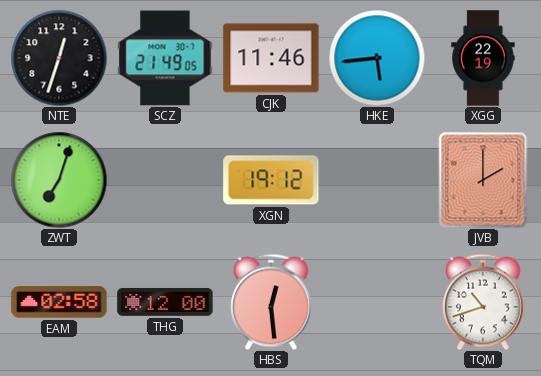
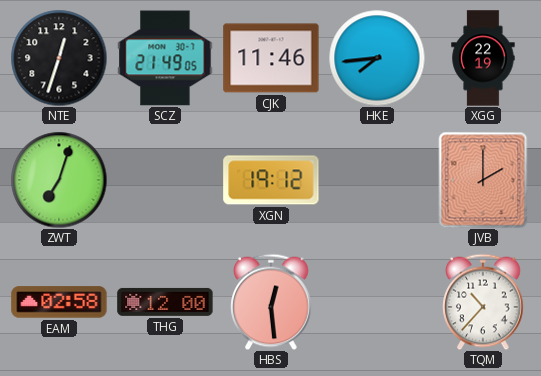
HKE: 5:44 -> 7:44 (377, 58)
TQM: 10:42 -> 10:37 (483, 302)
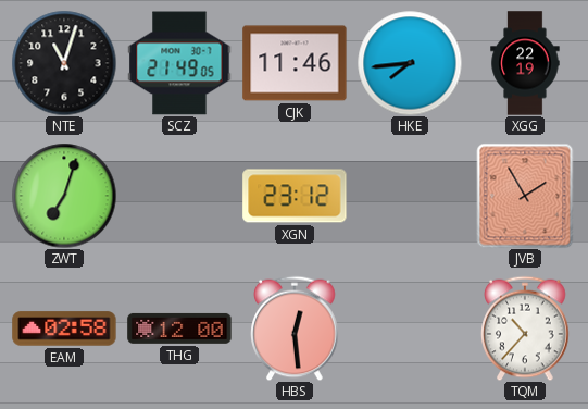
NTE: 12:33 -> 11:03 (64, 63)
XGN: 19:12 -> 23:12 (295, 196)
JVB: 2:00 -> 1:55 (525, 196)
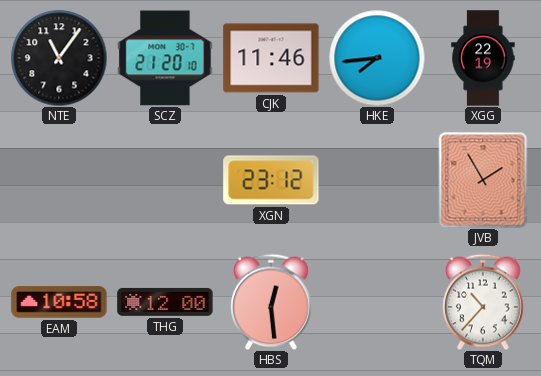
NTE: 11:03 -> 11:06 (59, 58)
SCZ: 21:49 -> 21:20 (165, 58)
ZWT: 7:03 -> none (64, 196)
EAM: 02:58 -> 10:58 (59, 302)
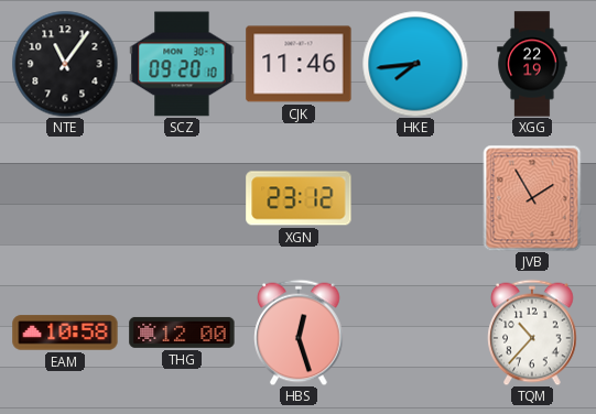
SCZ: 21:20 -> 09:20 (182, 64)
HBS: 12:29 -> 12:27 (299, 333)
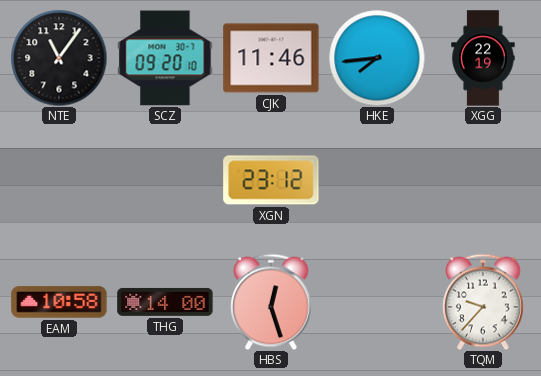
JVB: 1:55 -> none (532, 198)
THG: 12:00 -> 14:00 (165, 302)
TQM: 10:37 -> 9:37 (483, 302)
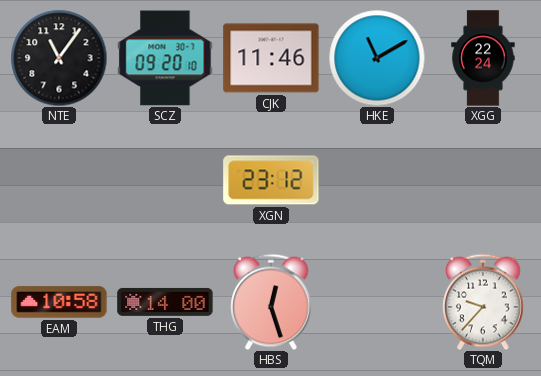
HKE: 7:44 -> 11:10 (377, 58)
XGG: 22:19 -> 22:24 (483, 58)
